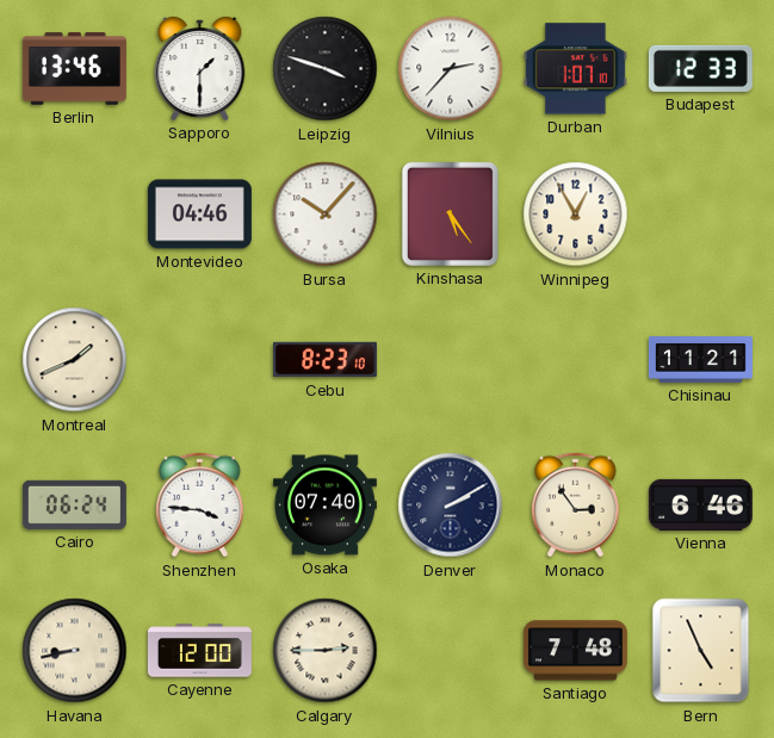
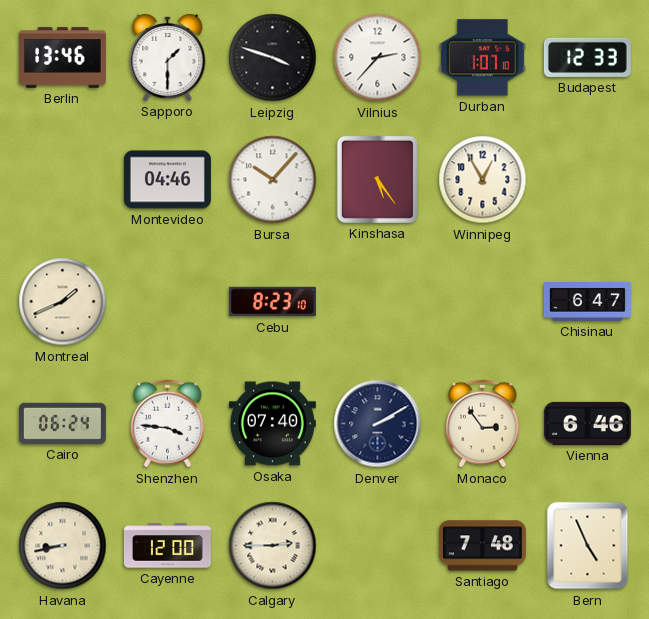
Chisinau: 11:21 -> 6:47 (587, 302)
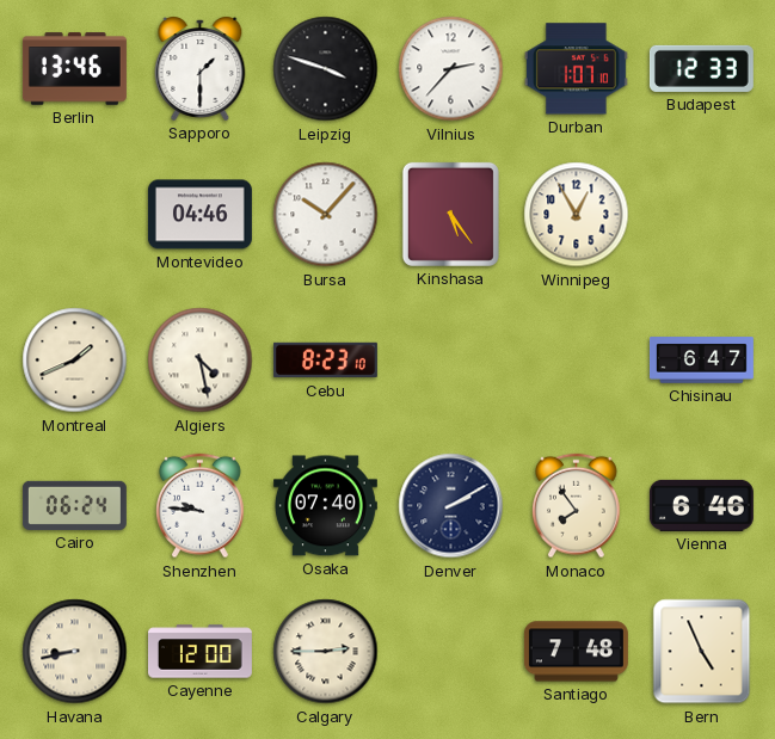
Algiers: none -> 4:28 (201, 361)
Shenzhen: 3:46 -> 9:46 (201, 506)
Monaco: 2:54 -> 7:54 (577, 506)
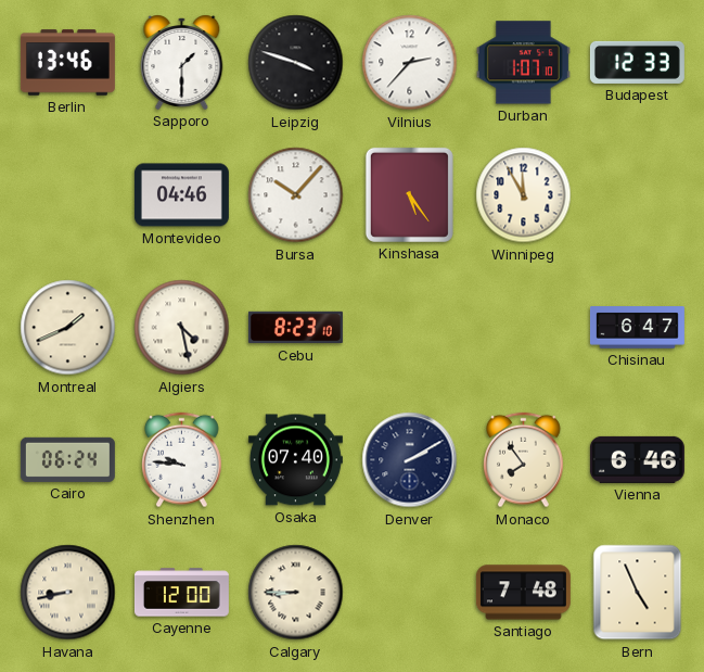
Winnipeg: 12:55 -> 11:55 (524, 195)
Calgary: 2:45 -> 8:45 (296, 593)
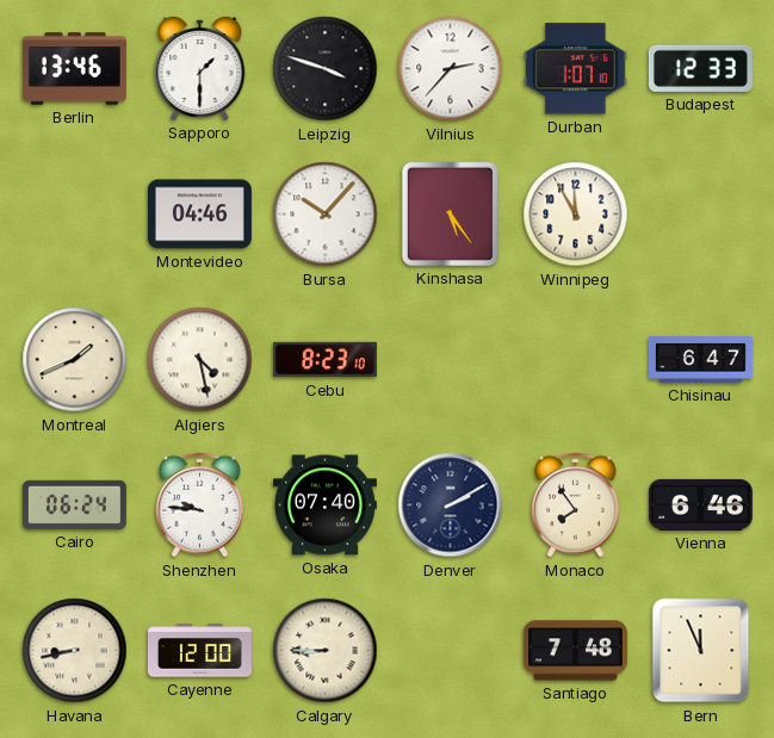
Bern: 4:56 -> 11:56 (701, 651)
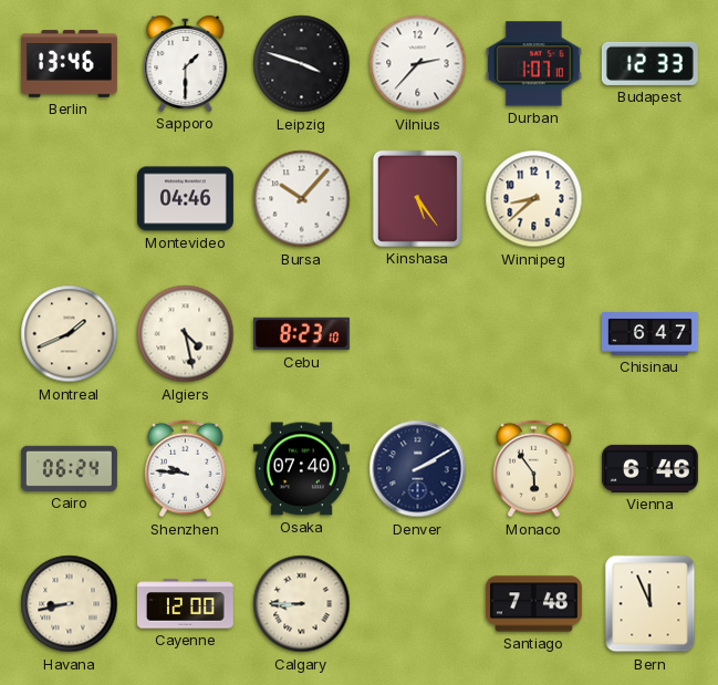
Winnipeg: 11:55 -> 8:38 (534, 199)
Monaco: 7:54 -> 5:54 (534, 469)
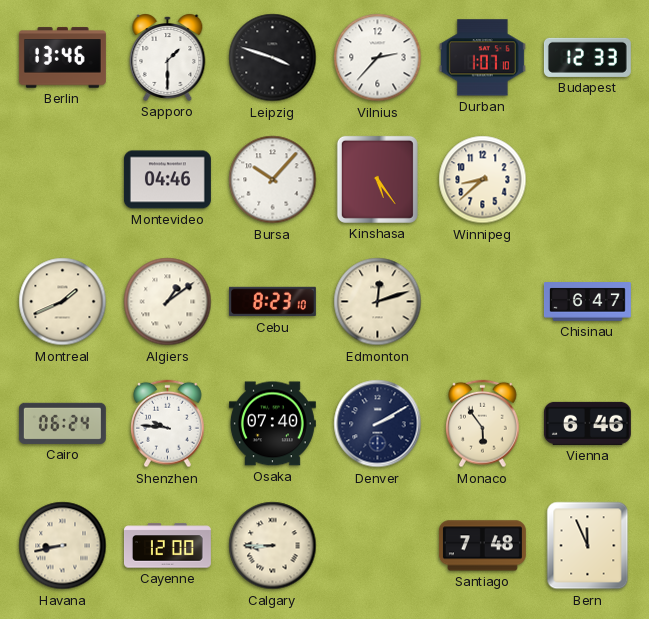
Algiers: 4:28 -> 1:09 (168, 302)
Edmonton: none -> 12:12 (378, 302)
